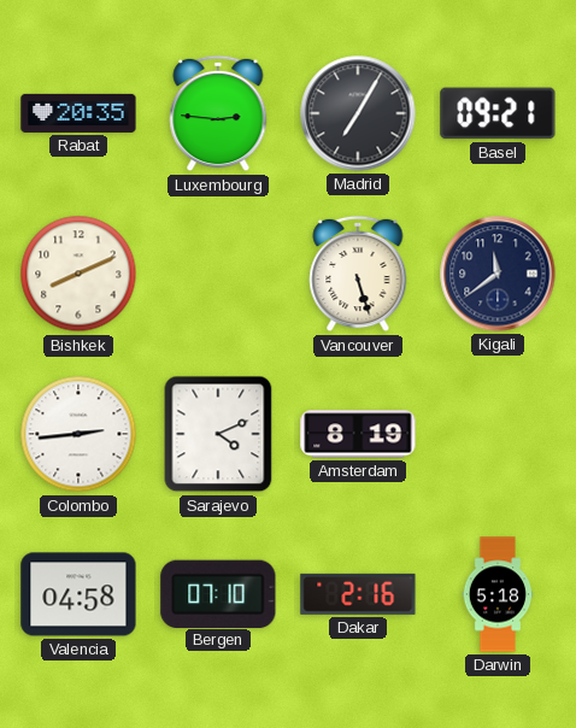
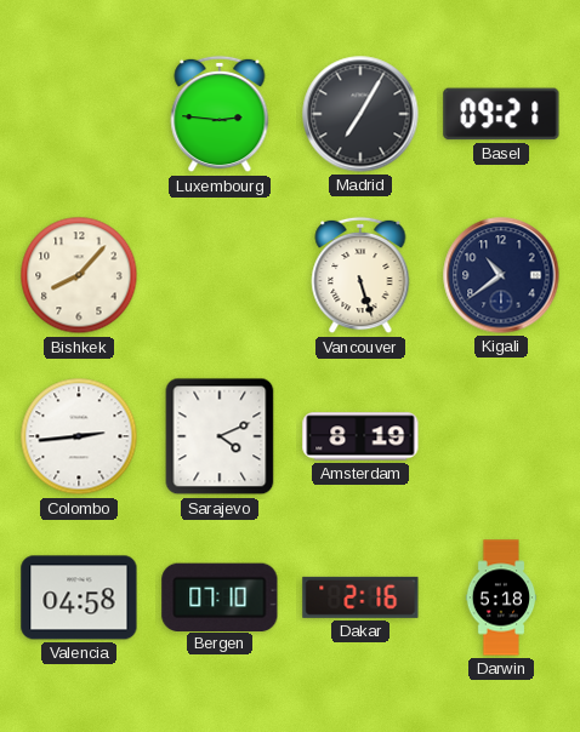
Rabat: 20:35 -> none (78, 113)
Bishkek: 8:11 -> 8:07 (79, 275)
Kigali: 11:39 -> 10:39 (501, 275)
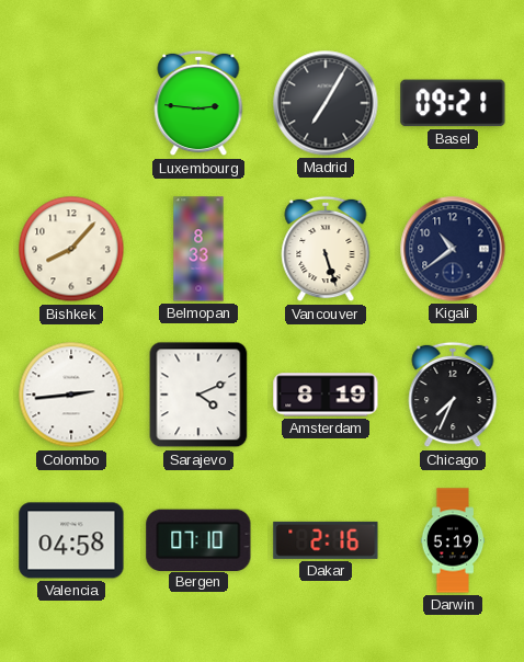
Belmopan: none -> 8:33 (198, 249)
Chicago: none -> 7:34 (453, 395)
Darwin: 5:18 -> 5:19 (453, 540)
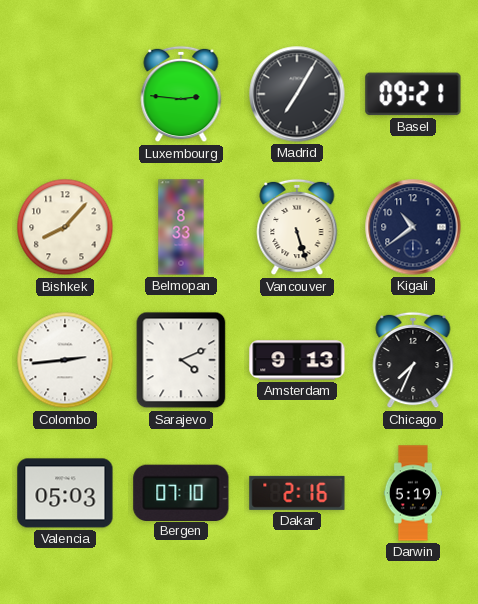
Amsterdam: 8:19 -> 9:13 (297, 360)
Valencia: 04:58 -> 05:03 (65, 493)
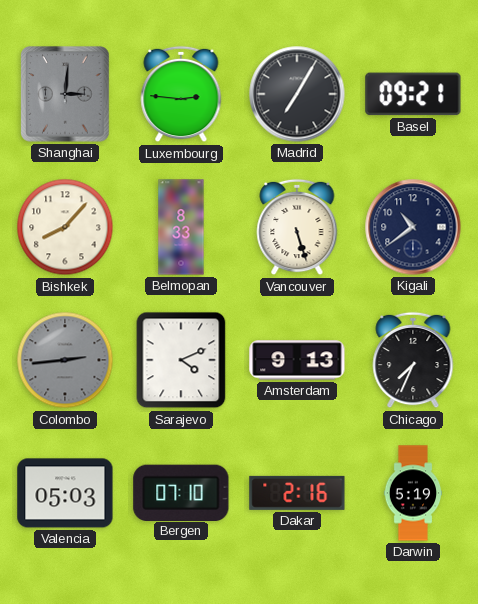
Shanghai: none -> 3:01 (65, 94)
Colombo dial: white -> grey (65, 360)
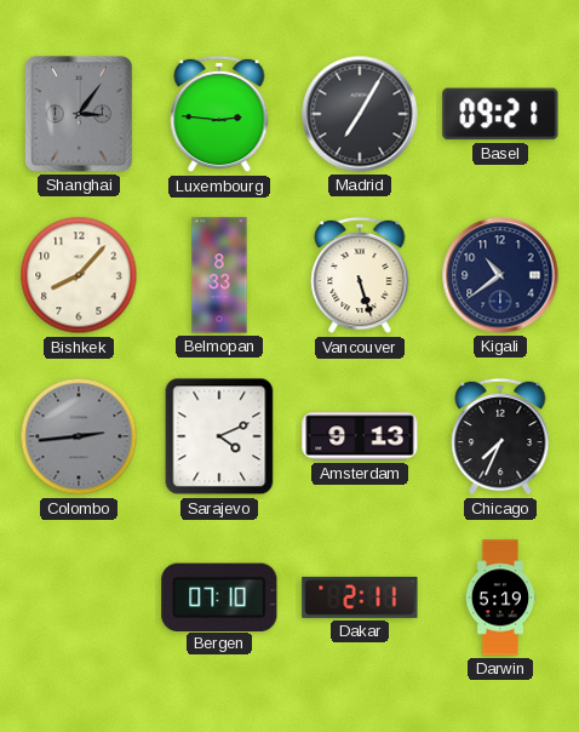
Shanghai: 3:01 -> 3:06 (79, 114)
Valencia: 05:03 -> none (65, 493)
Dakar: 2:16 -> 2:11 (360, 597)
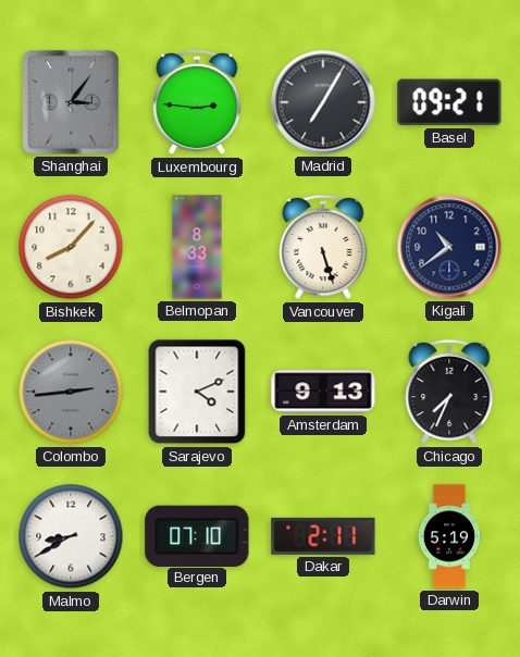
Malmo: none -> 8:40 (71, 536)
